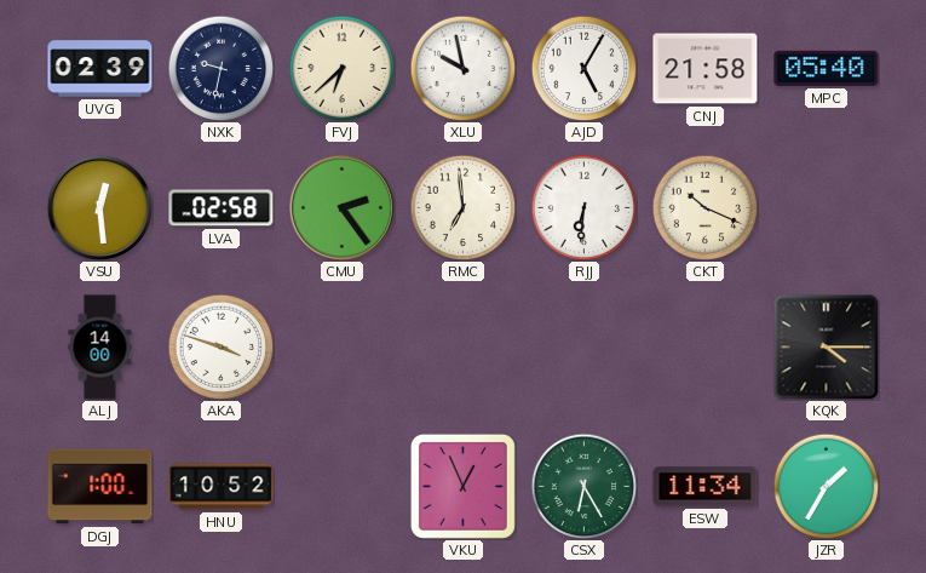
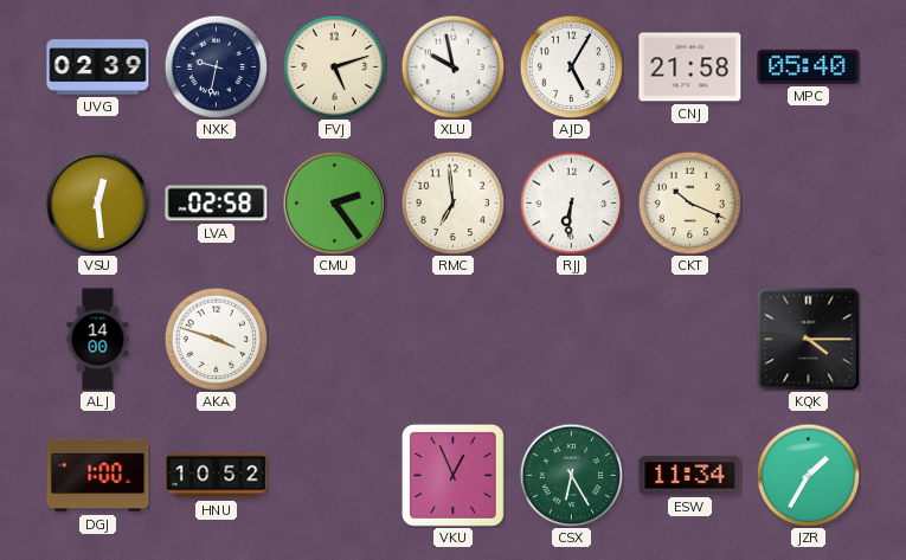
FVJ: 6:38 -> 5:12 (334, 66)
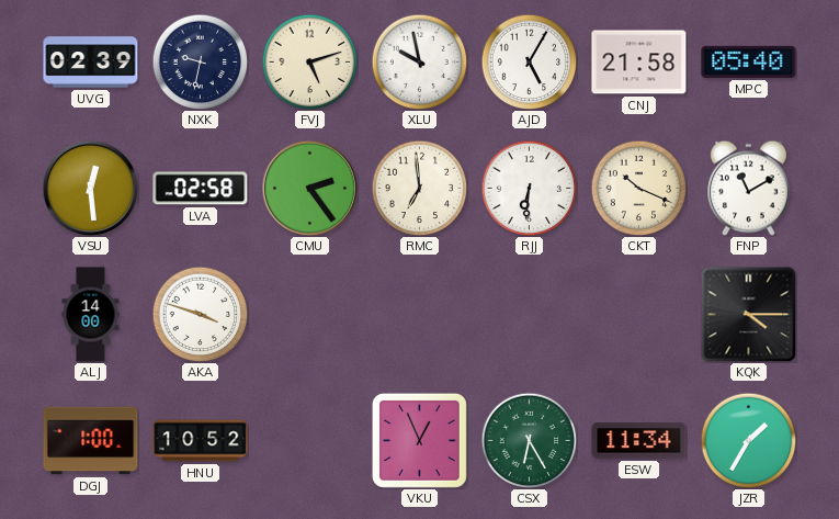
FNP: none -> 11:10 (749, 188)
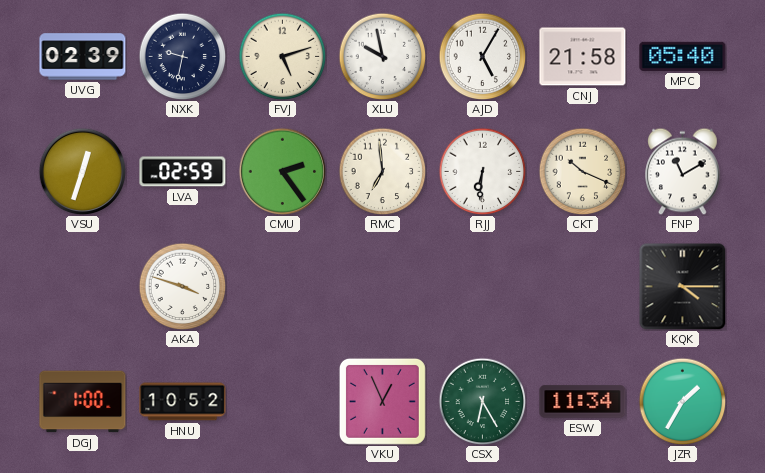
VSU: 12:29 -> 12:33 (82, 171)
LVA: 02:58 -> 02:59 (183, 172)
ALJ: 14:00 -> none (91, 315)
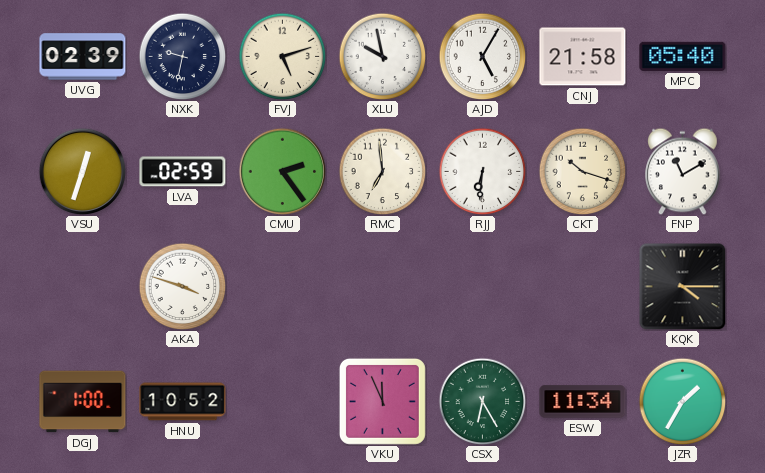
CKT: 10:19 -> 10:18 (582, 171)
VKU: 12:56 -> 11:56 (382, 401)
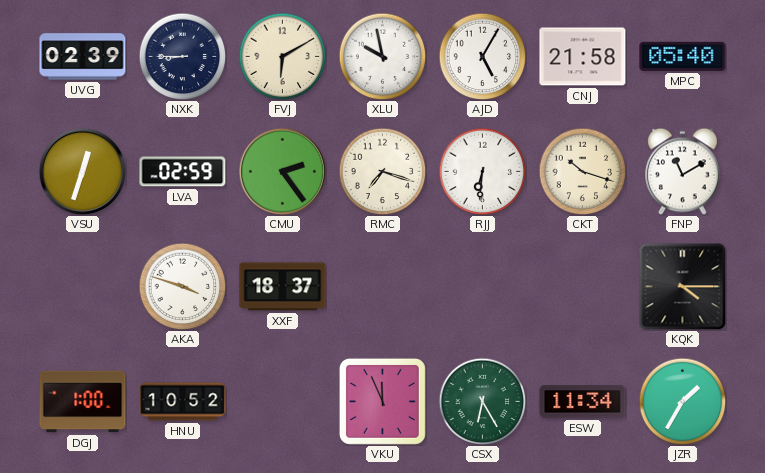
NXK: 9:32 -> 8:45 (182, 56)
FVJ: 5:12 -> 6:10 (282, 56)
RMC: 6:59 -> 7:18 (382, 171)
XXF: none -> 18:37 (283, 287)
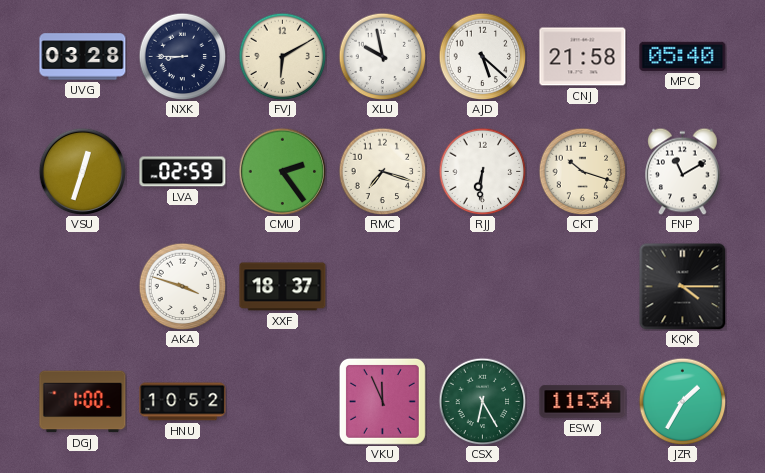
UVG: 02:39 -> 03:28 (83, 57)
AJD: 5:05 -> 5:22 (482, 56)
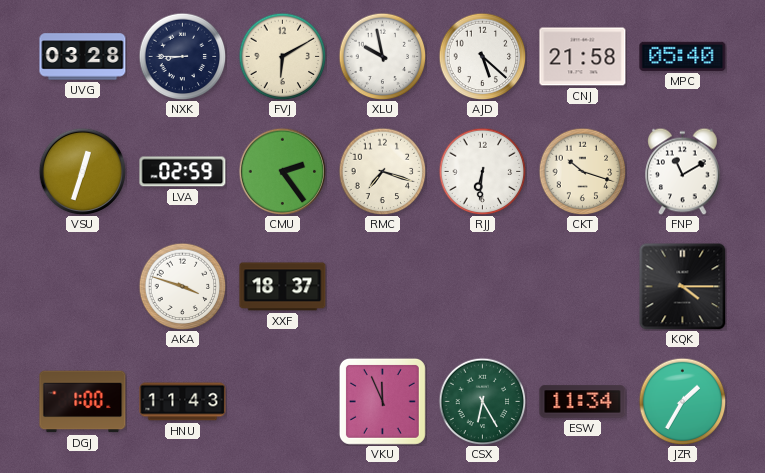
HNU: 10:52 -> 11:43 (183, 402)
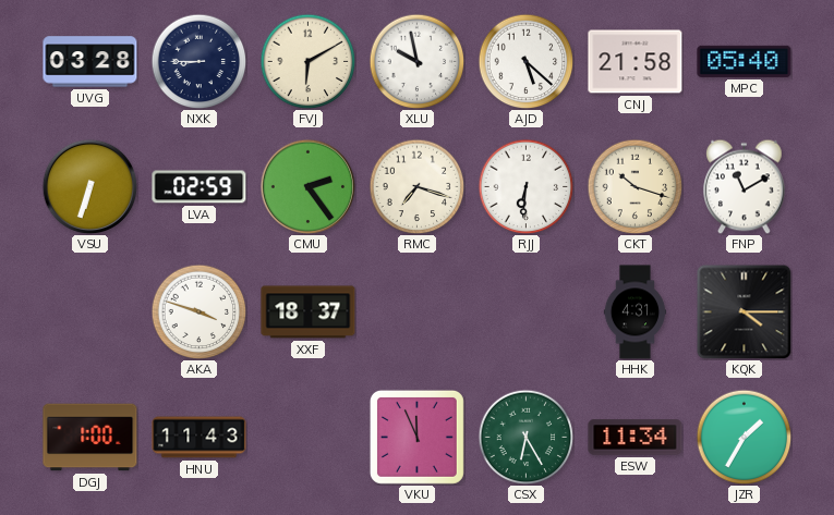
VSU: 12:33 -> 6:33 (89, 186)
HHK: none -> 4:31 (634, 312)
